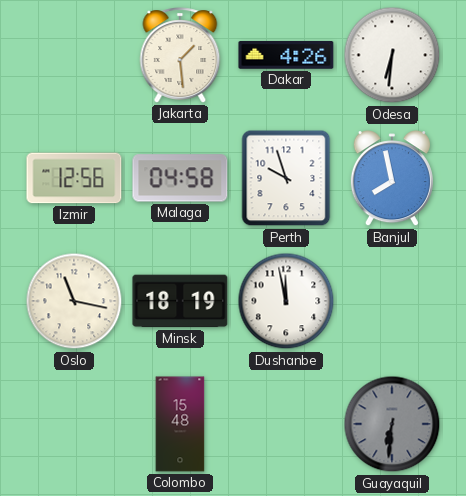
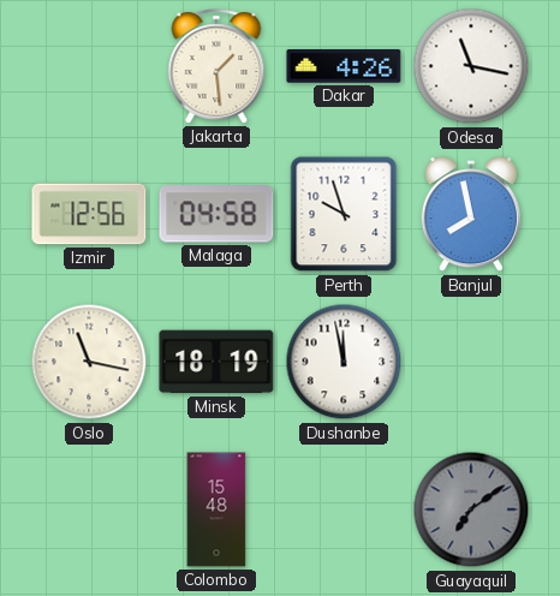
Odesa: 6:31 -> 11:17 (471, 66)
Guayaquil: 6:31 -> 7:09 (471, 509)
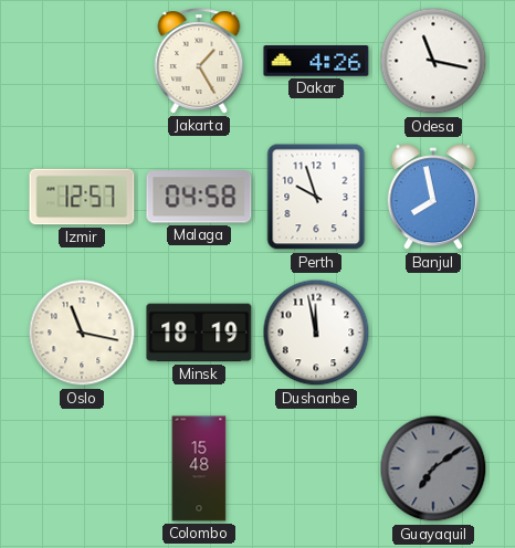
Jakarta: 1:29 -> 1:25 (199, 61)
Izmir: 12:56 -> 12:57 (82, 197)
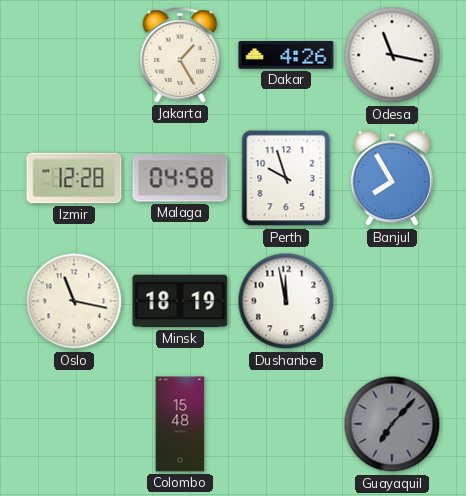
Izmir: 12:57 -> 12:28 (74, 178)
Banjul: 7:58 -> 7:55 (392, 179)
Guayaquil: 7:09 -> 7:07 (392, 424)
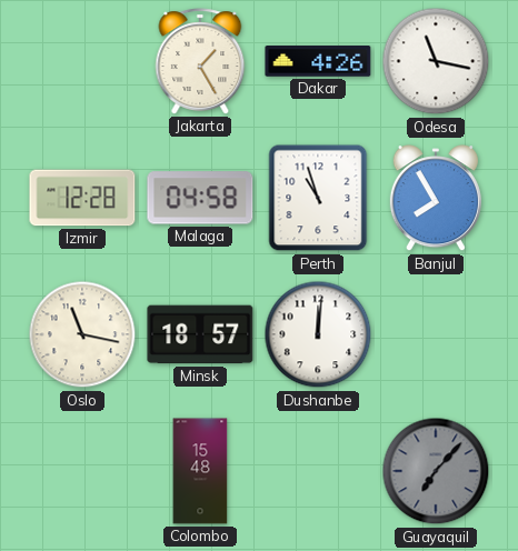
Perth: 9:57 -> 10:57 (318, 198)
Minsk: 18:19 -> 18:57 (200, 334)
Dushanbe: 11:58 -> 12:01 (318, 334)
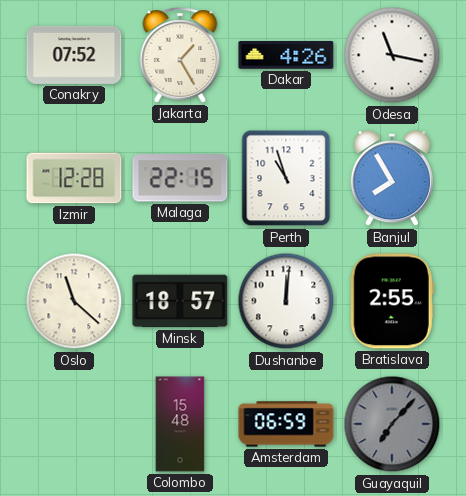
Conakry: none -> 07:52 (74, 55)
Malaga: 04:58 -> 22:15 (180, 178)
Oslo: 11:17 -> 11:22 (74, 301)
Bratislava: none -> 2:55 (392, 301)
Amsterdam: none -> 06:59 (286, 424)
